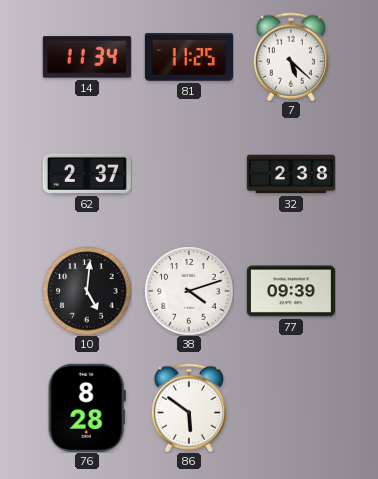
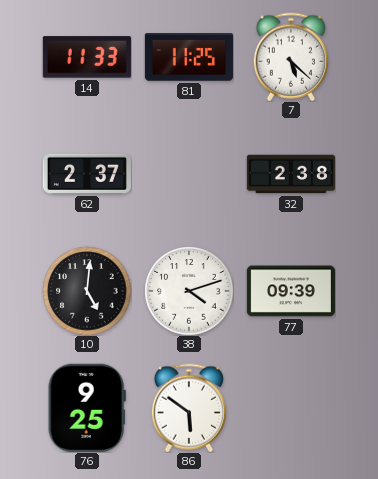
14: 11:34 -> 11:33 (87, 57)
76: 8:28 -> 9:25 (87, 408)
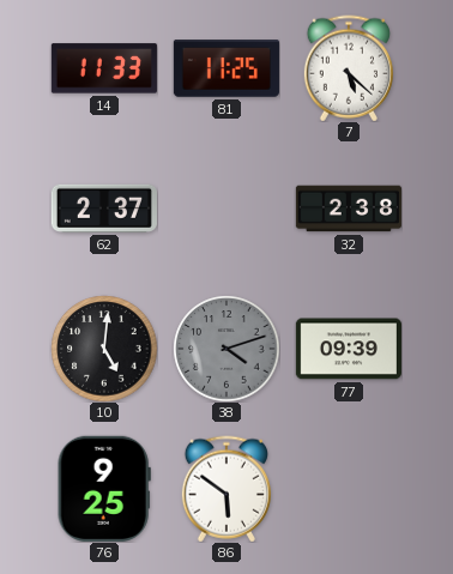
38 dial: white -> grey (226, 349)
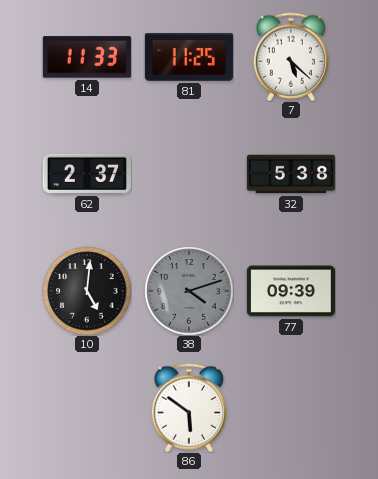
32: 2:38 -> 5:38 (291, 174)
76: 9:25 -> none (104, 489)
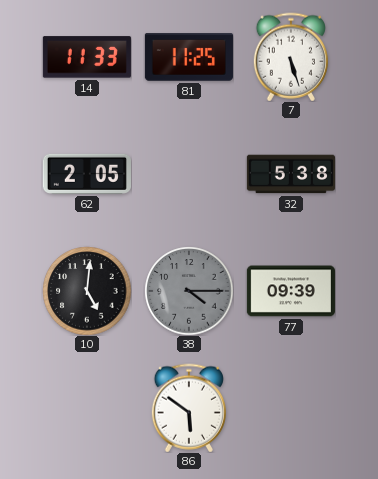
7: 5:22 -> 5:27 (291, 57)
62: 2:37 -> 2:05 (87, 174)
38: 4:12 -> 4:15 (189, 291)
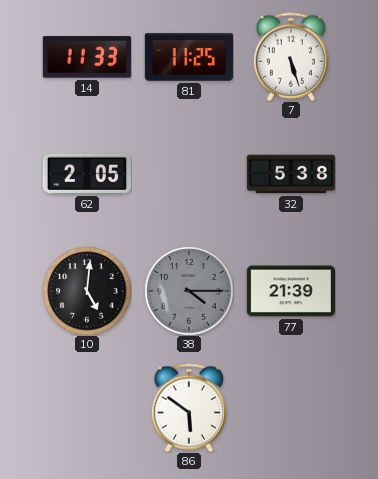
77: 09:39 -> 21:39 (291, 291)
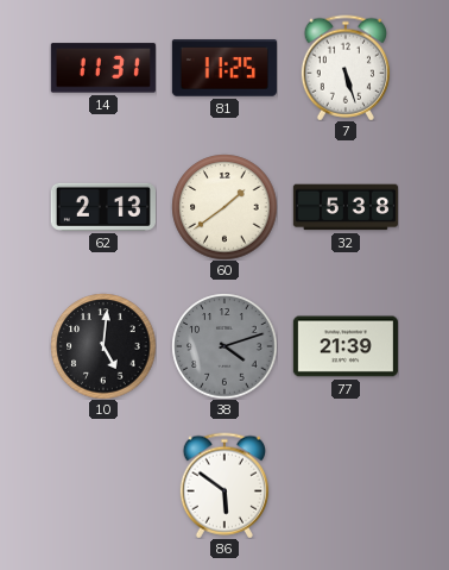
14: 11:33 -> 11:31 (103, 68)
62: 2:05 -> 2:13 (103, 207)
60: none -> 1:39 (224, 207)
38: 4:15 -> 4:12 (224, 346)
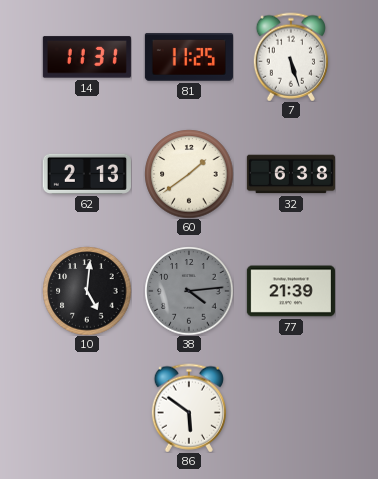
32: 5:38 -> 6:38 (291, 174)
38: 4:12 -> 4:14 (189, 291)
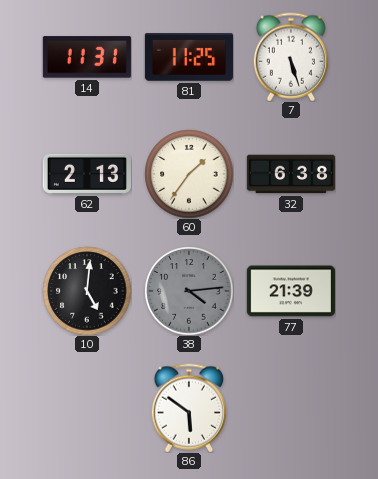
60: 1:39 -> 1:36 (189, 174)
